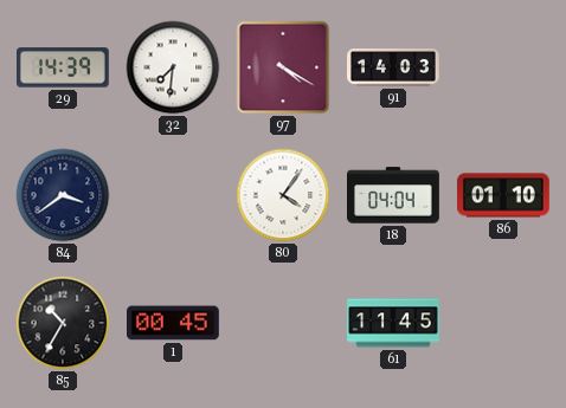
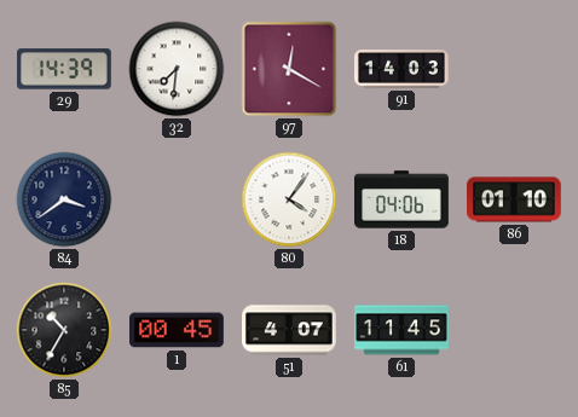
97: 4:20 -> 12:20 (289, 69)
18: 04:04 -> 04:06 (401, 199)
51: none -> 4:07 (290, 330)
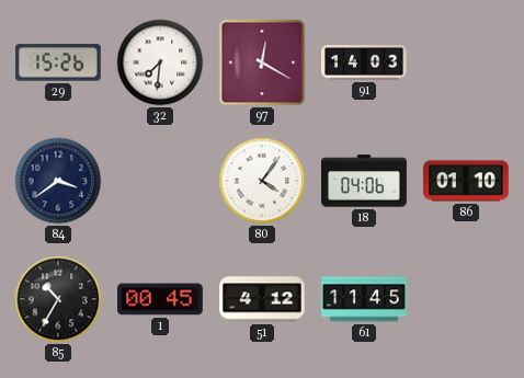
29: 14:39 -> 15:26 (59, 62)
51: 4:07 -> 4:12 (263, 299)
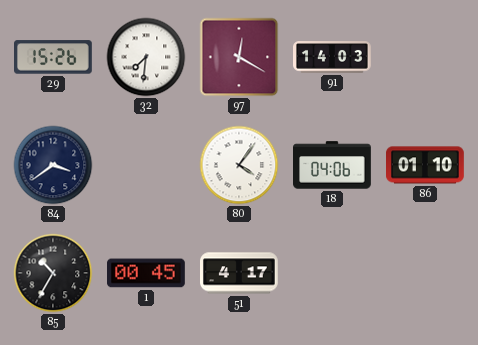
51: 4:12 -> 4:17 (240, 273)
61: 11:45 -> none (364, 299)
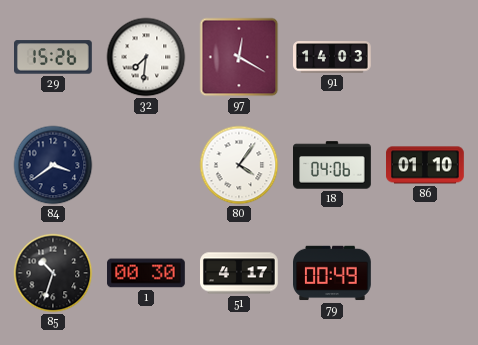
85: 10:35 -> 10:33 (53, 273)
1: 00:45 -> 00:30 (147, 273)
79: none -> 00:49 (333, 273)
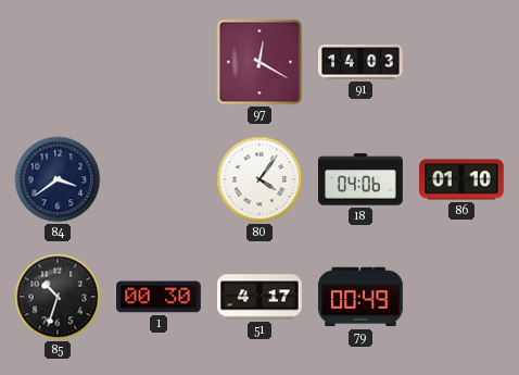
29: 15:26 -> none (54, 57)
32: 7:31 -> none (146, 57)
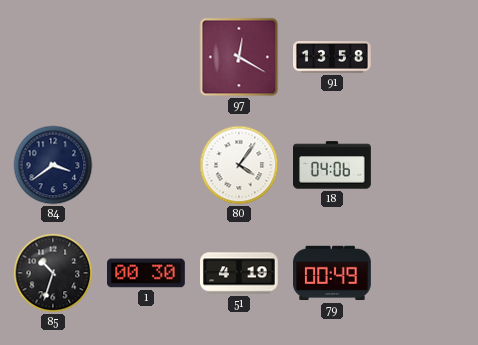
91: 14:03 -> 13:58 (333, 57)
86: 01:10 -> none (463, 179)
51: 4:17 -> 4:19 (240, 273)
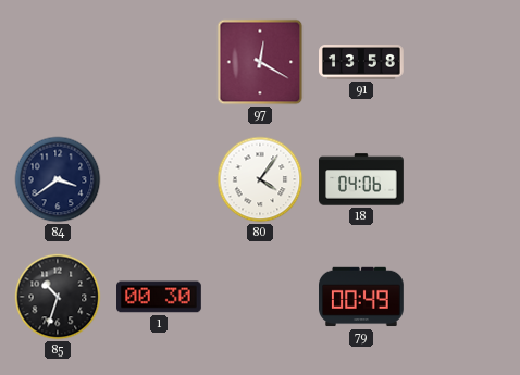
51: 4:19 -> none (240, 273)
